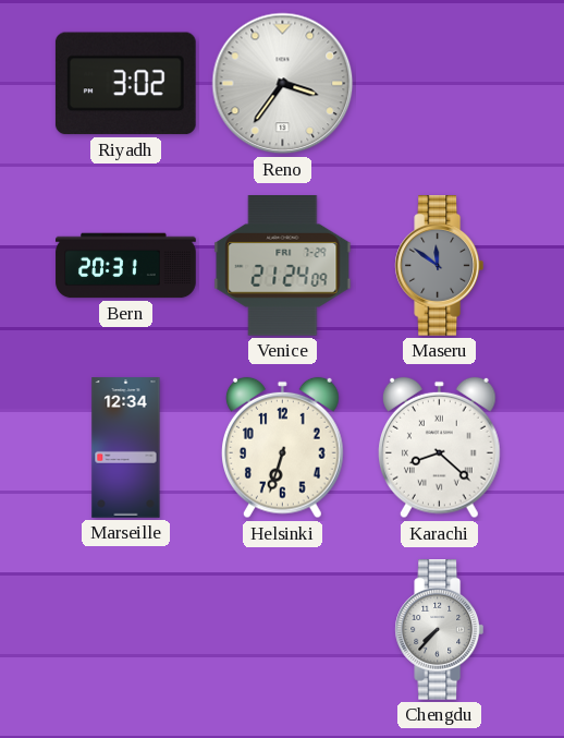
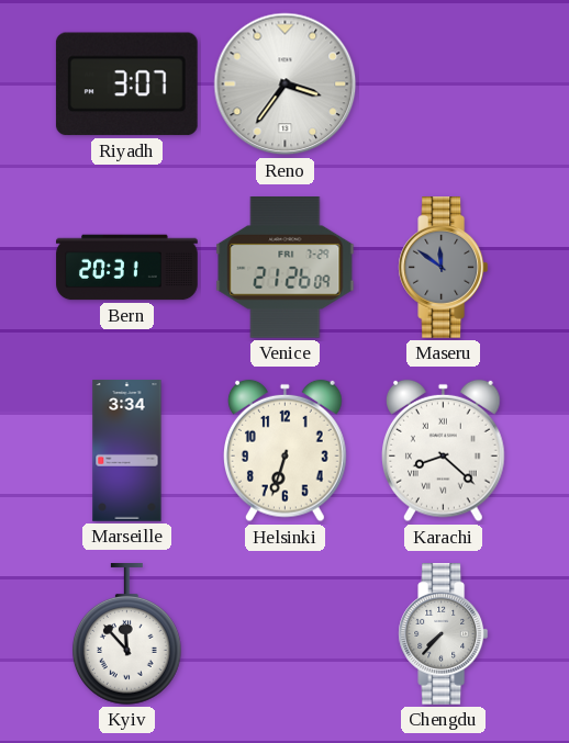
Riyadh: 3:02 -> 3:07 (126, 85)
Venice: 21:24 -> 21:26 (286, 268)
Marseille: 12:34 -> 3:34 (127, 451)
Kyiv: none -> 11:53 (126, 634)
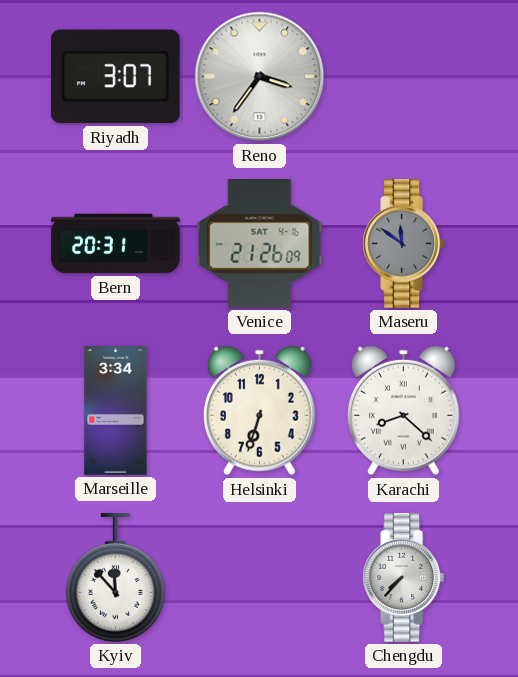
Venice date: FRI 7-29 -> SAT 4-16 (260, 244)
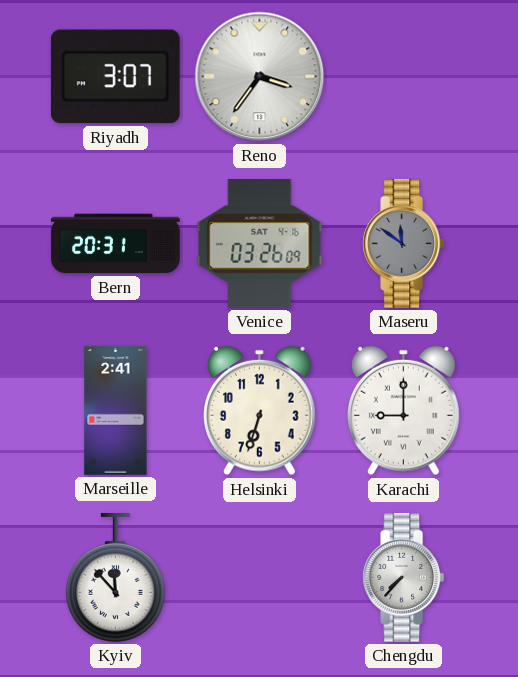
Venice: 21:26 -> 03:26 (260, 244)
Marseille: 3:34 -> 2:41 (116, 411)
Karachi: 8:22 -> 9:00 (404, 411)
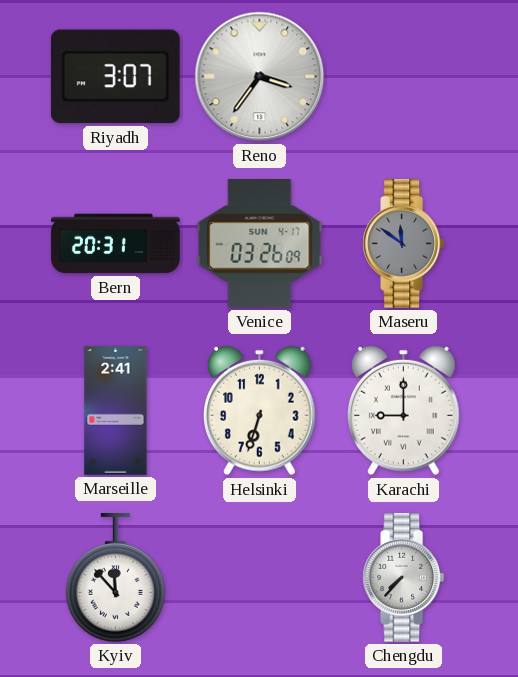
Venice date: SAT 4-16 -> SUN 4-17 (260, 244)
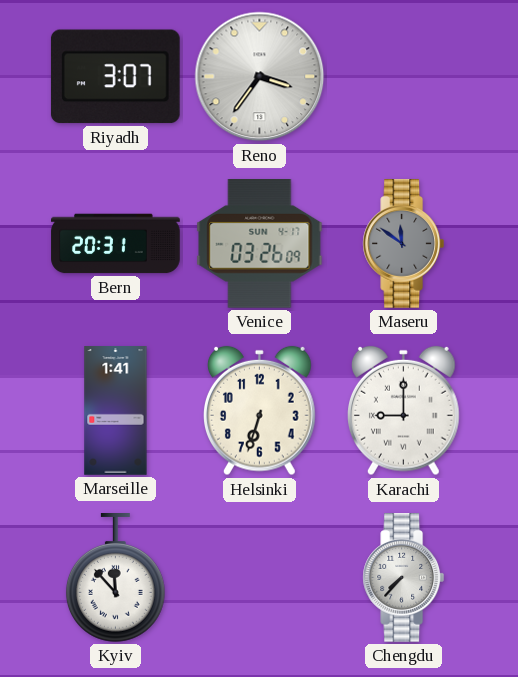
Marseille: 2:41 -> 1:41 (116, 411)
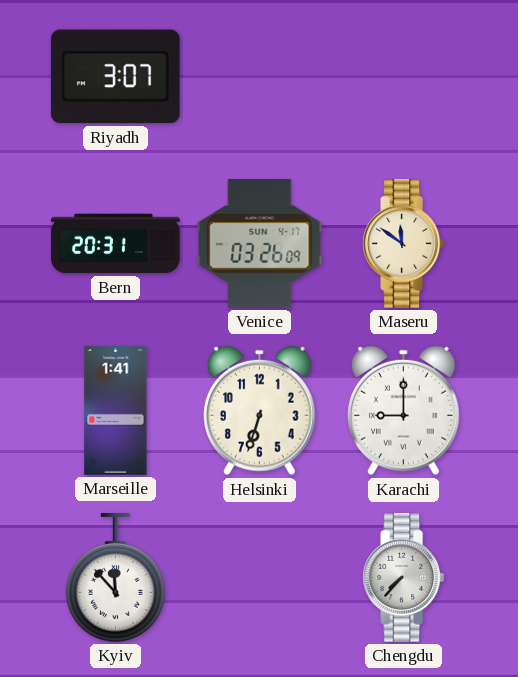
Reno: 3:36 -> none (260, 77)
Maseru dial: grey -> cream (403, 244)
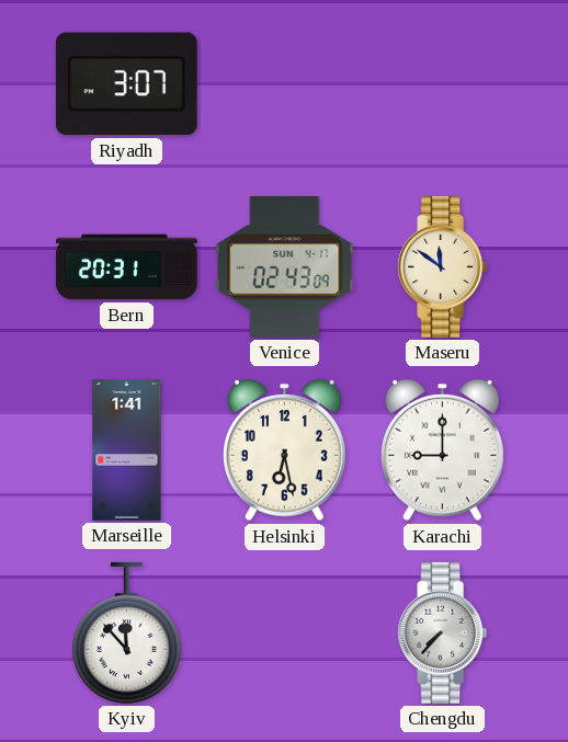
Venice: 03:26 -> 02:43 (285, 267)
Helsinki: 6:33 -> 6:28 (285, 450)
